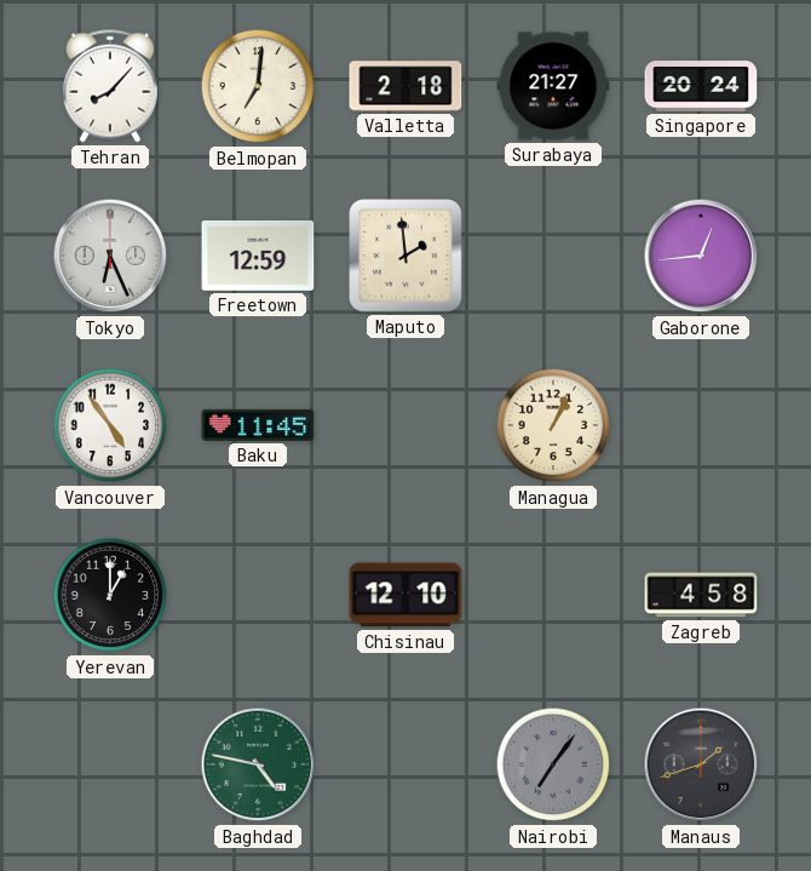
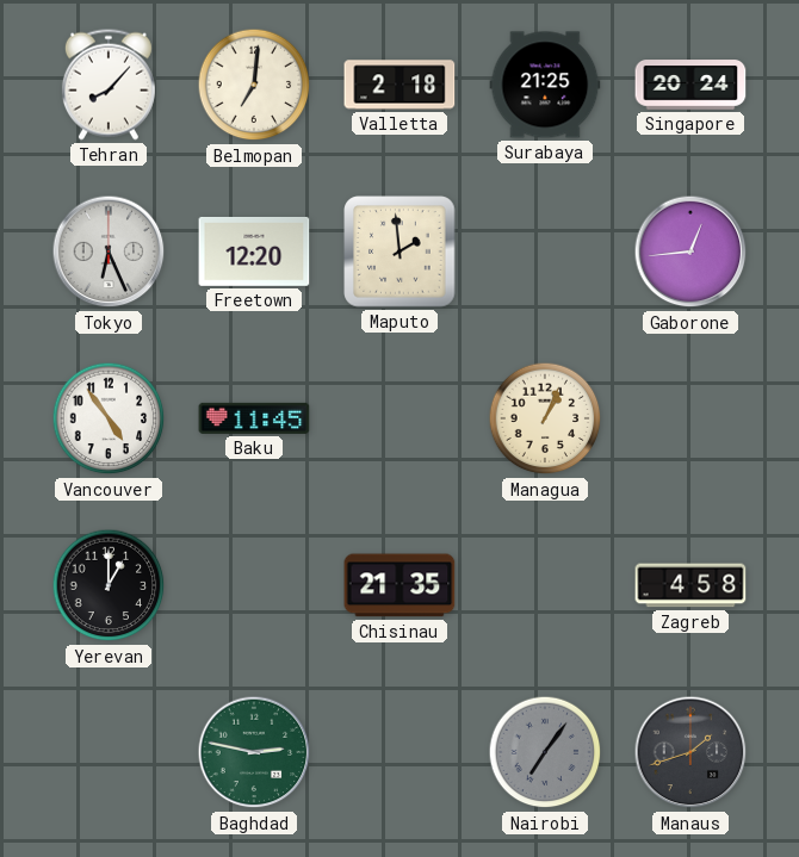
Surabaya: 21:27 -> 21:25 (545, 85)
Freetown: 12:59 -> 12:20 (254, 251)
Chisinau: 12:10 -> 21:35 (399, 585)
Baghdad: 4:47 -> 2:47 (254, 752)
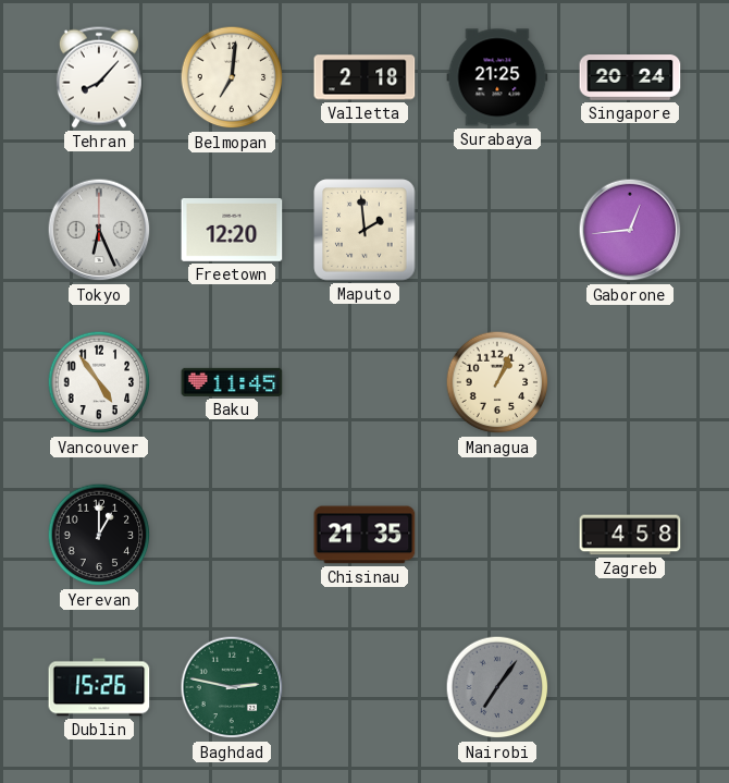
Dublin: none -> 15:26 (99, 687)
Manaus: 1:42 -> none (690, 752)
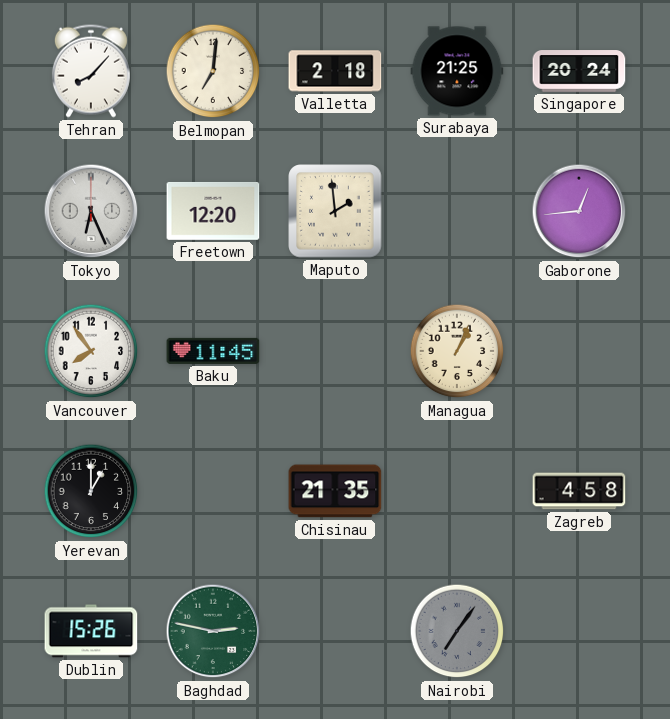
Vancouver: 4:54 -> 7:54 (91, 351)
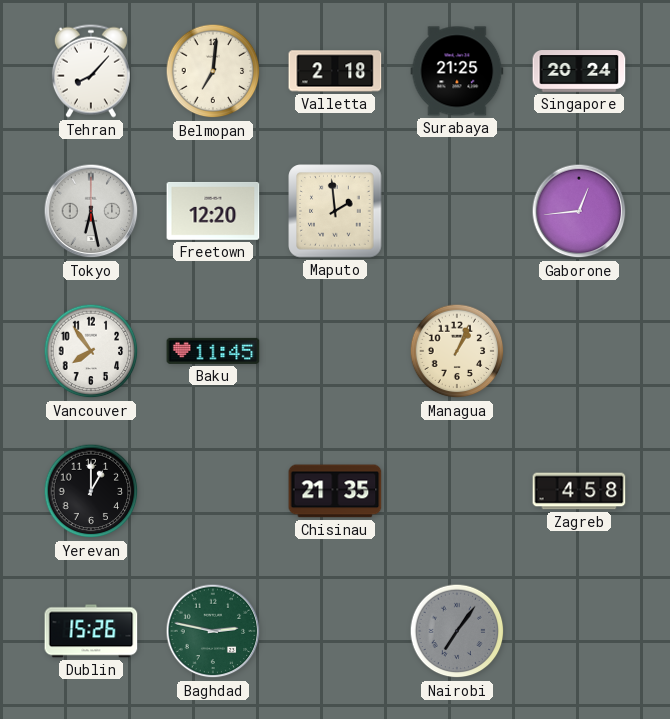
Tokyo: 6:26 -> 6:28 (91, 211)
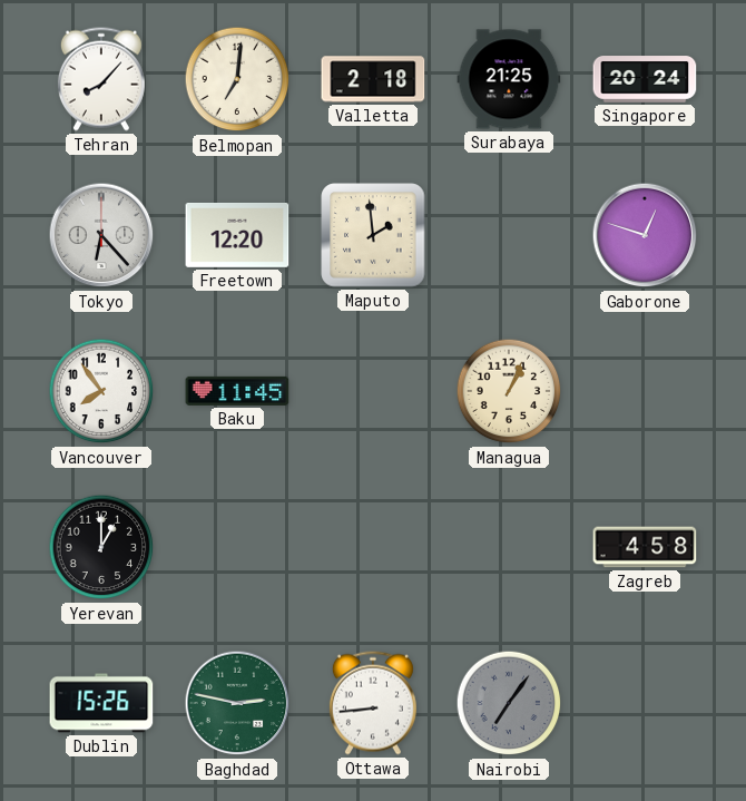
Tokyo: 6:28 -> 6:23 (101, 235)
Gaborone: 12:44 -> 12:48 (645, 235)
Chisinau: 21:35 -> none (335, 491)
Ottawa: none -> 8:44 (373, 703)
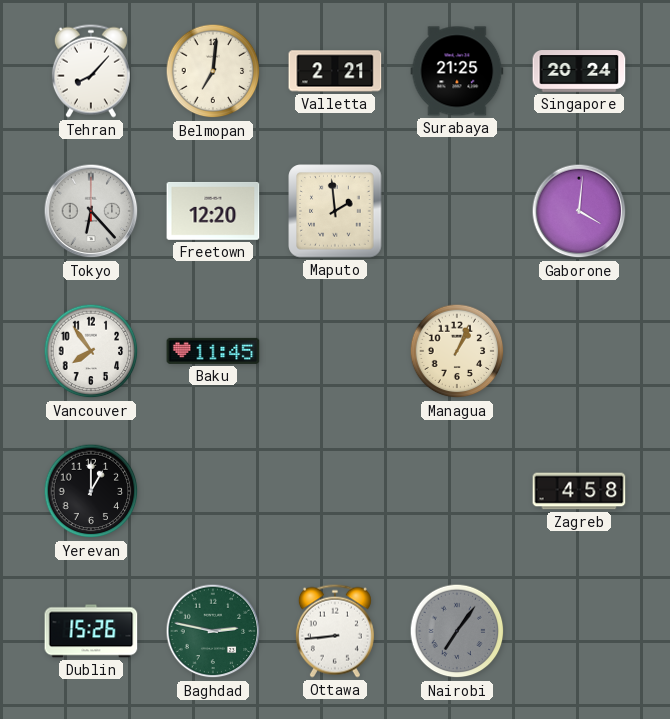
Valletta: 2:18 -> 2:21 (335, 71)
Gaborone: 12:48 -> 4:01 (579, 211)
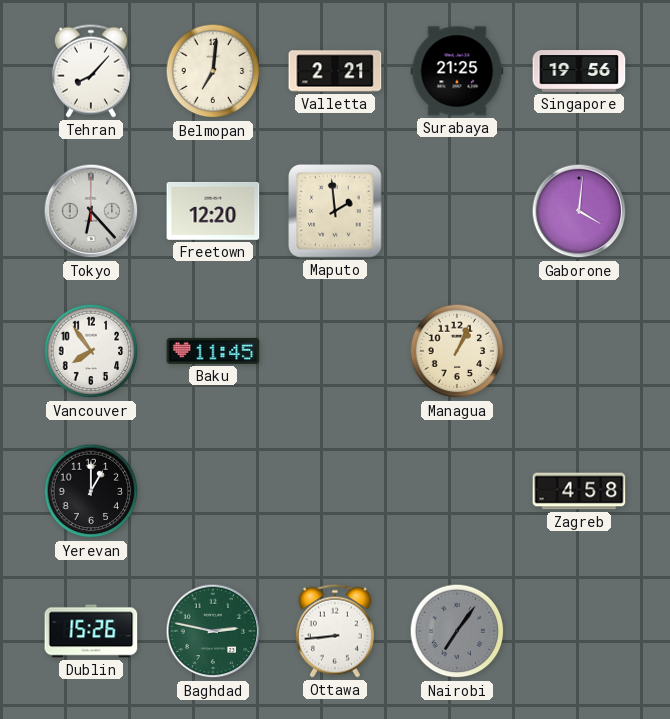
Singapore: 20:24 -> 19:56 (579, 71)
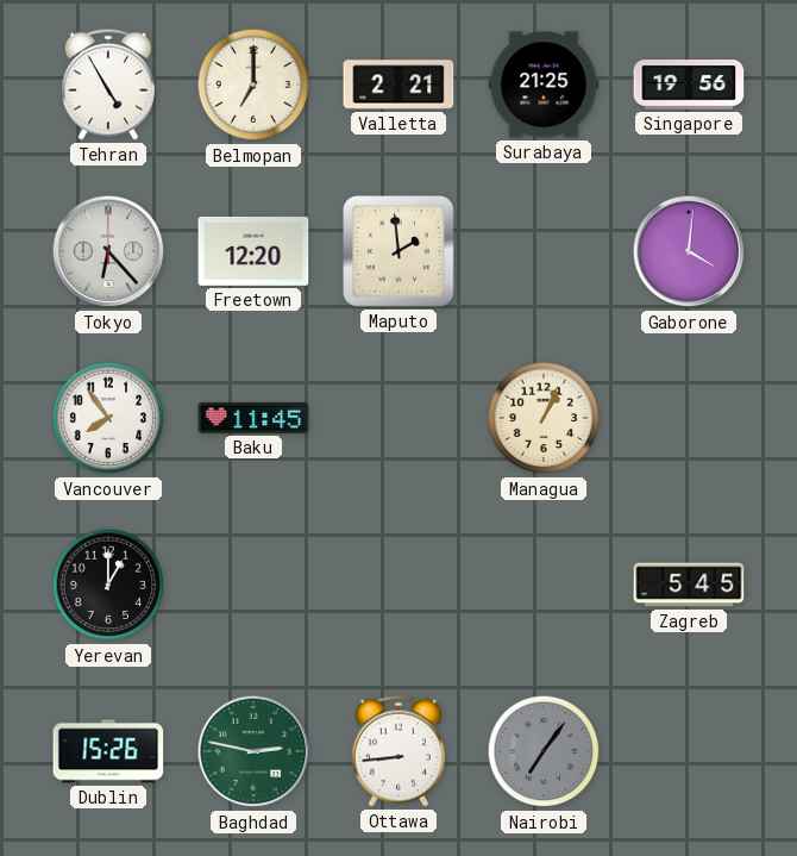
Tehran: 8:07 -> 4:55 (108, 85)
Belmopan: 7:01 -> 7:00 (253, 85)
Zagreb: 4:58 -> 5:45 (689, 585)
